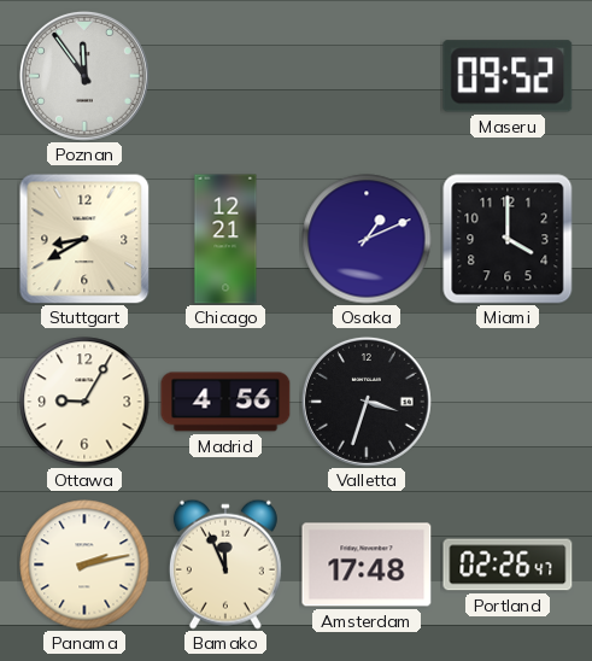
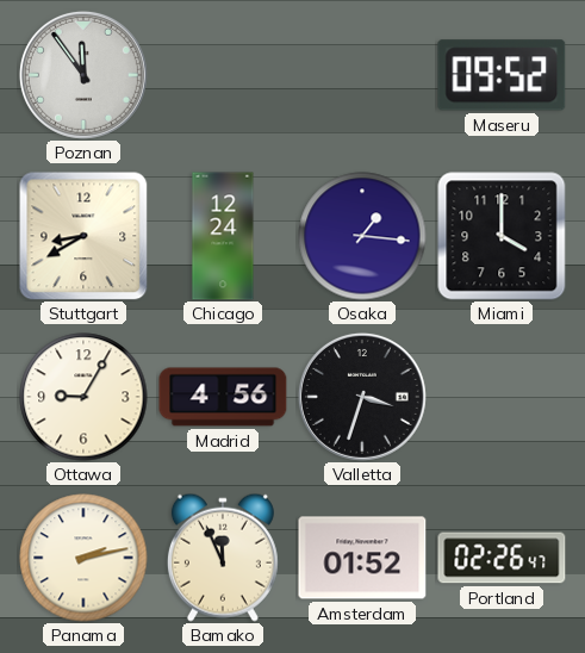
Chicago: 12:21 -> 12:24 (223, 236)
Osaka: 1:11 -> 1:16 (362, 236)
Amsterdam: 17:48 -> 01:52 (362, 558)
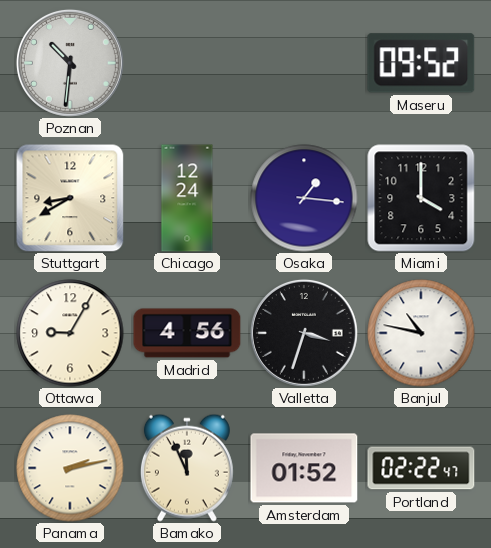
Poznan: 11:54 -> 10:31 (70, 63)
Banjul: none -> 10:47 (421, 333)
Portland: 02:26 -> 02:22 (421, 468)
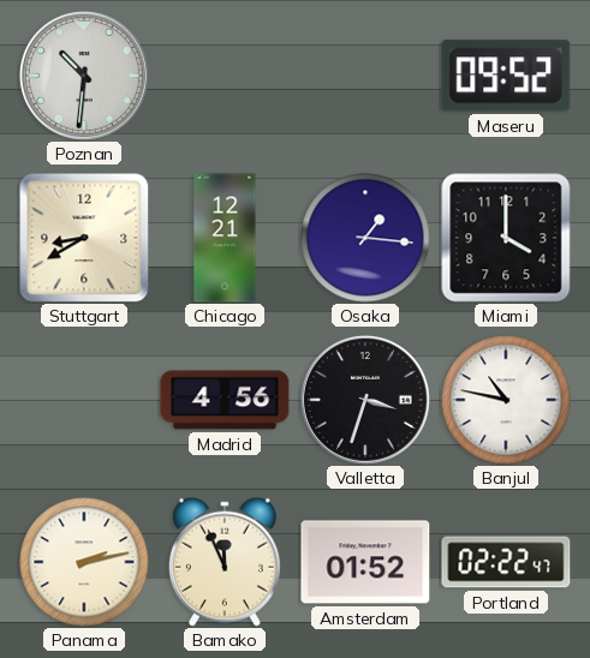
Chicago: 12:24 -> 12:21 (225, 238)
Ottawa: 9:05 -> none (70, 333)
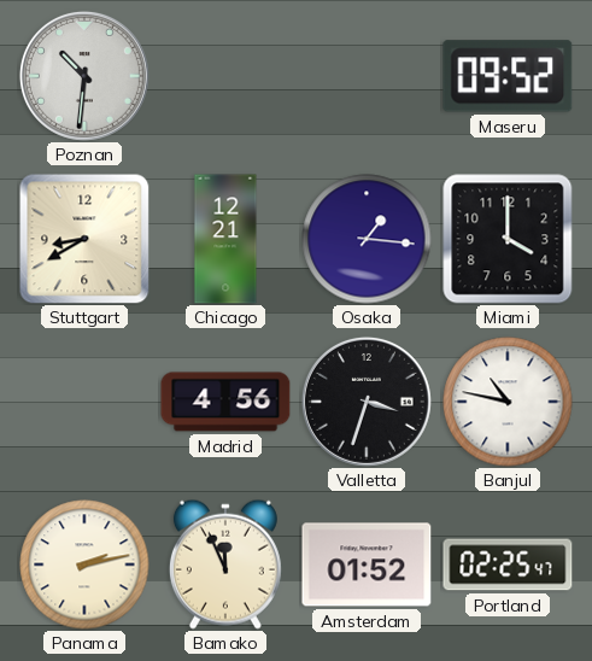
Portland: 02:22 -> 02:25 (508, 565)
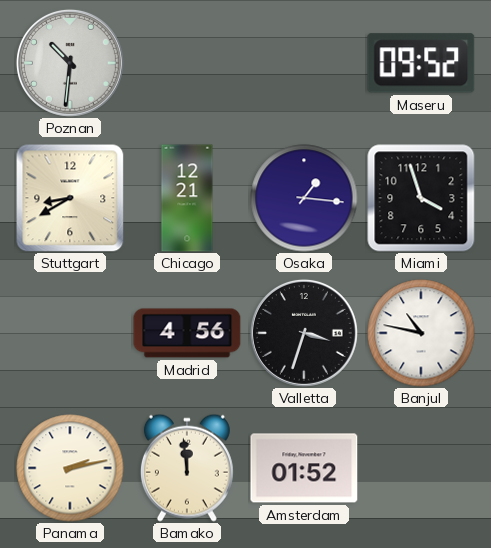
Miami: 4:00 -> 3:57 (421, 198)
Bamako: 11:56 -> 11:59 (187, 468)
Portland: 02:25 -> none (508, 565)
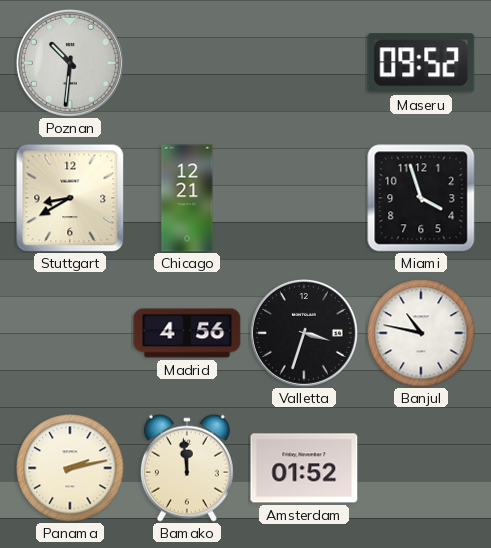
Osaka: 1:16 -> none (304, 198)
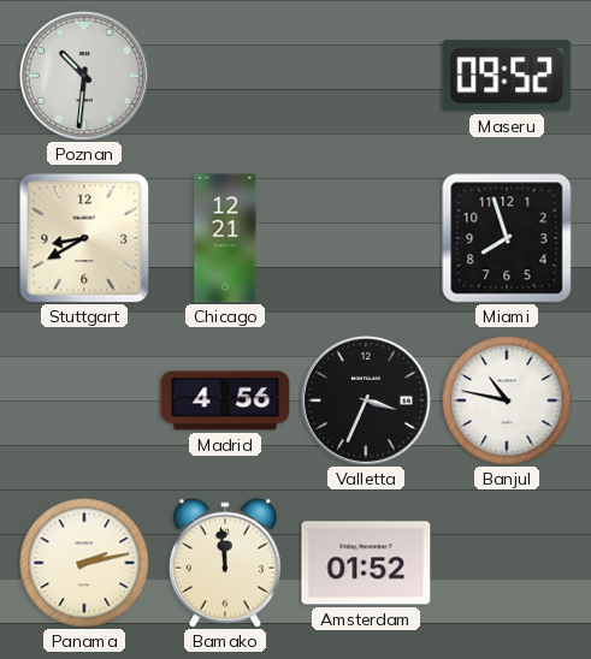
Miami: 3:57 -> 7:57 (507, 238)
Valletta: 3:33 -> 3:34 (366, 400)
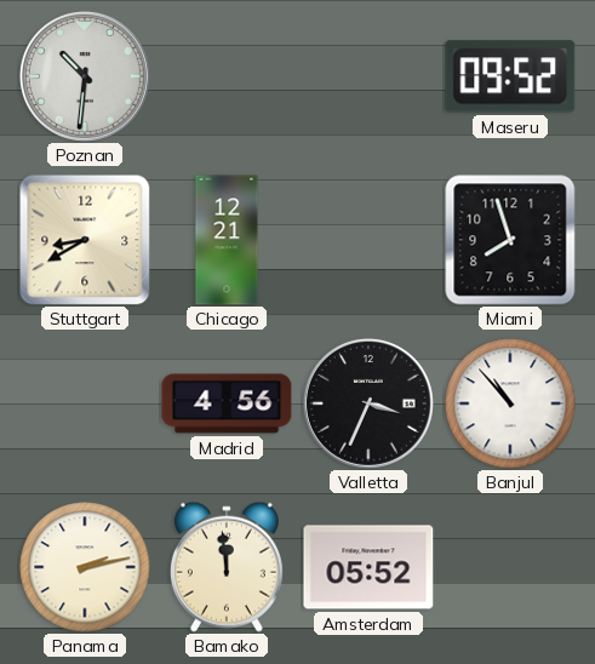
Banjul: 10:47 -> 10:53 (510, 403)
Amsterdam: 01:52 -> 05:52 (368, 567)
